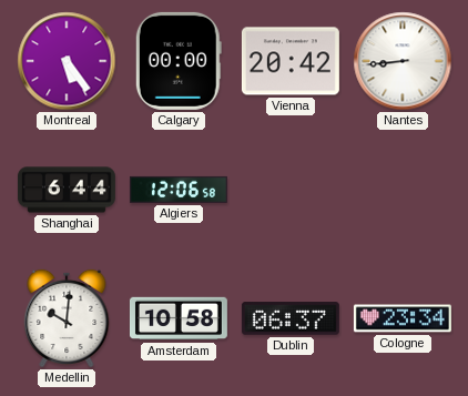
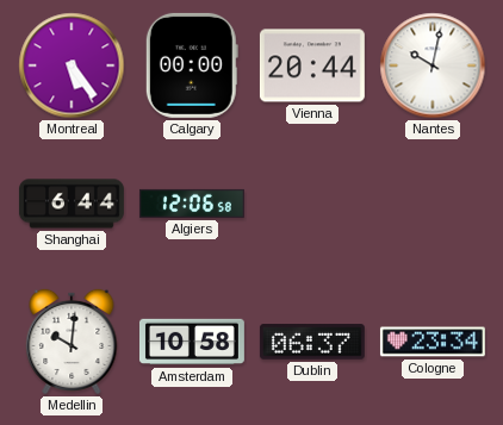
Vienna: 20:42 -> 20:44 (312, 65)
Nantes: 8:44 -> 10:02 (433, 65)
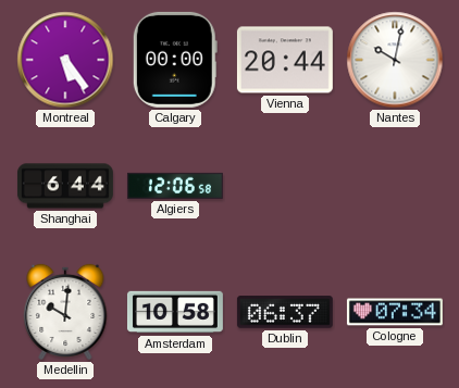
Cologne: 23:34 -> 07:34 (395, 312)
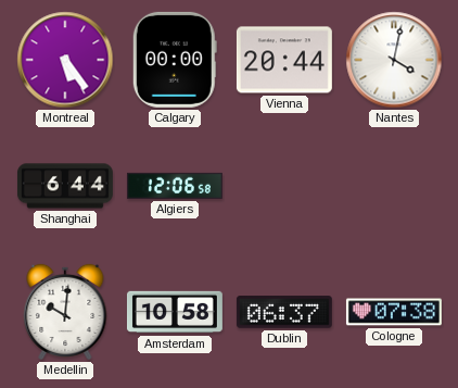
Nantes: 10:02 -> 4:02 (394, 60)
Cologne: 07:34 -> 07:38 (394, 312)
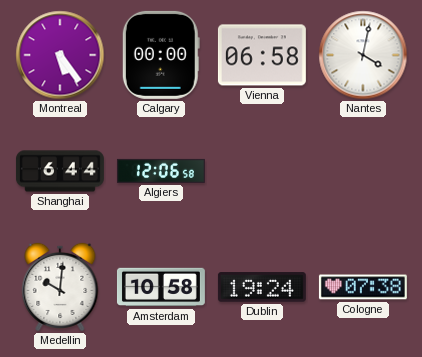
Vienna: 20:44 -> 06:58 (262, 55)
Dublin: 06:37 -> 19:24 (262, 287)
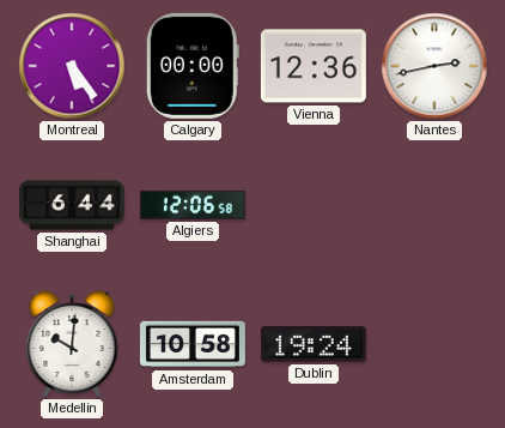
Vienna: 06:58 -> 12:36 (314, 66)
Nantes: 4:02 -> 2:43 (434, 66)
Cologne: 07:38 -> none (363, 287)
